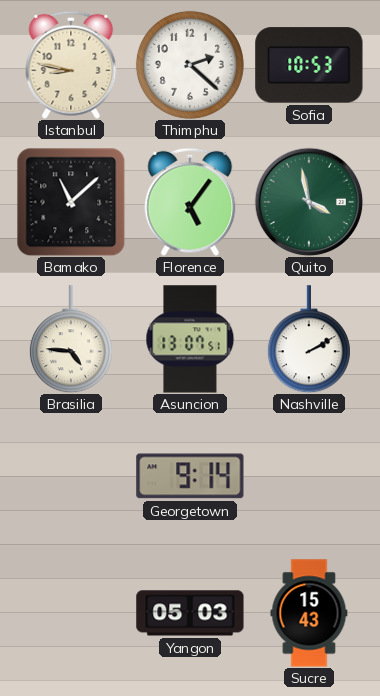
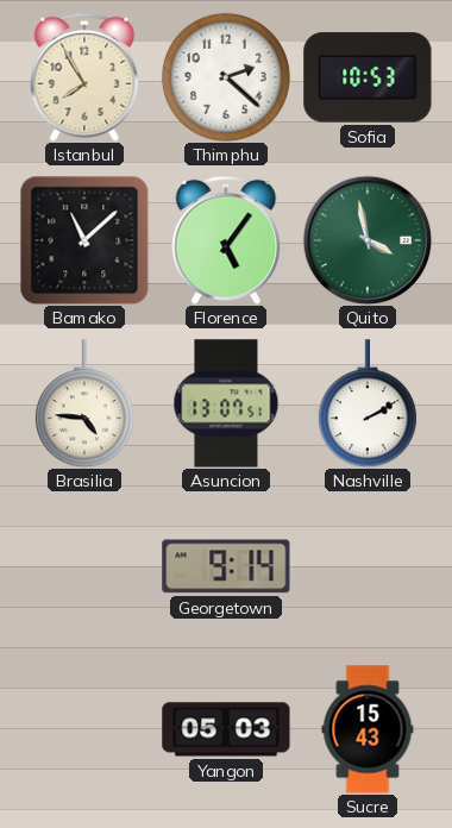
Istanbul: 8:47 -> 7:55 (84, 77)
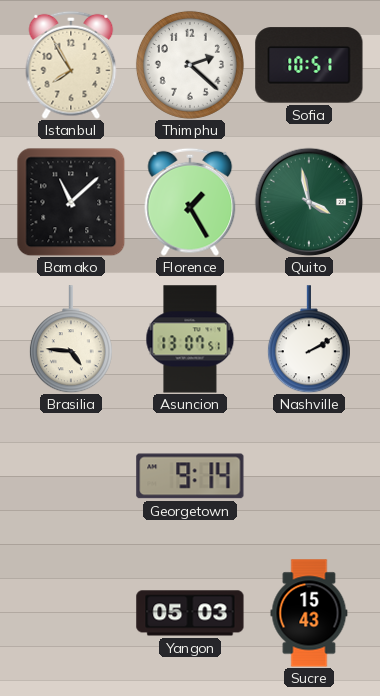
Sofia: 10:53 -> 10:51 (309, 65)
Florence: 5:06 -> 1:25 (190, 202)
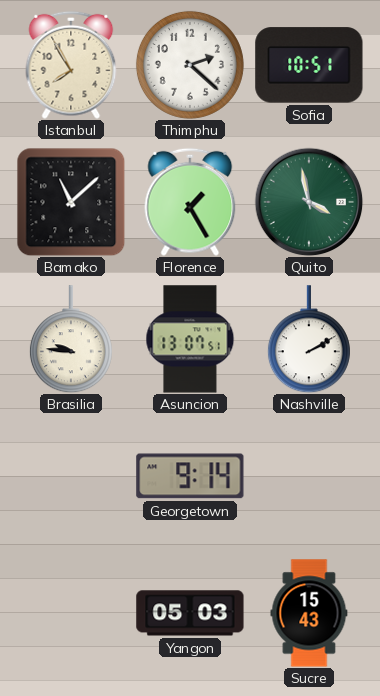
Brasilia: 4:46 -> 9:46 (71, 339)
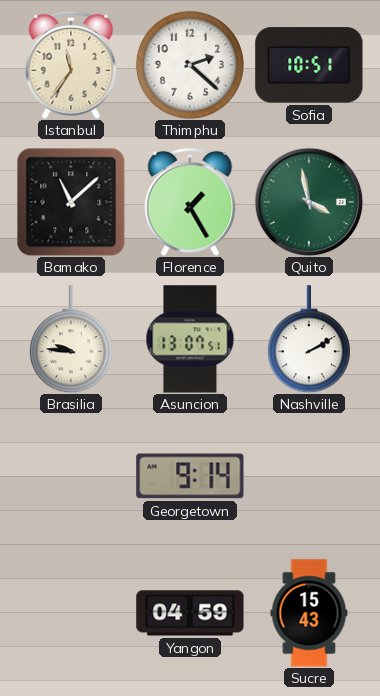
Istanbul: 7:55 -> 11:36 (71, 65)
Yangon: 05:03 -> 04:59 (190, 613)
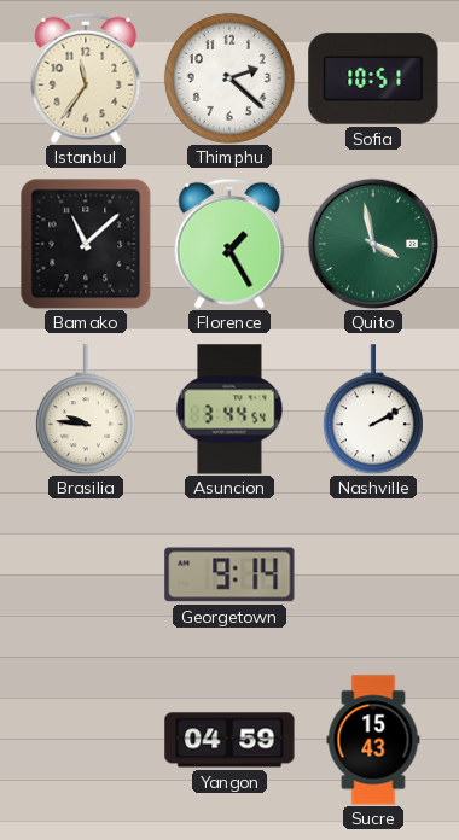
Asuncion: 13:07 -> 3:44 (230, 409)
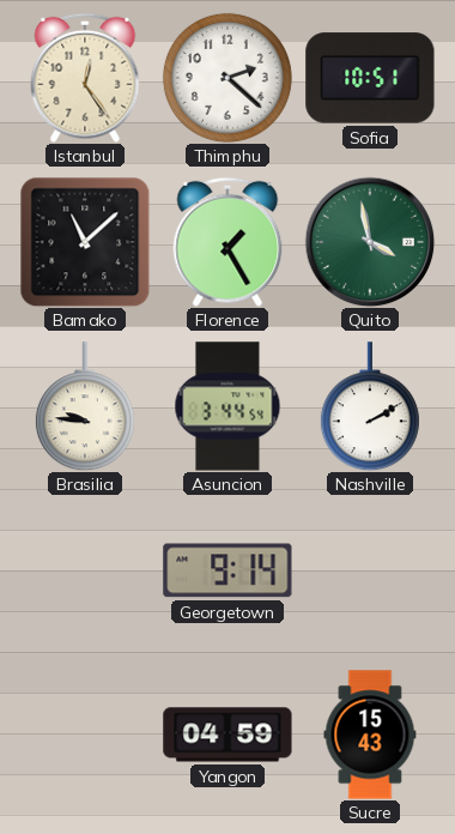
Istanbul: 11:36 -> 12:24 (85, 78)
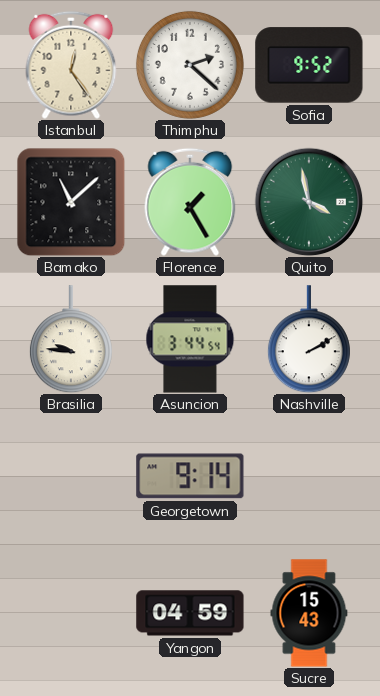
Sofia: 10:51 -> 9:52 (309, 65)
